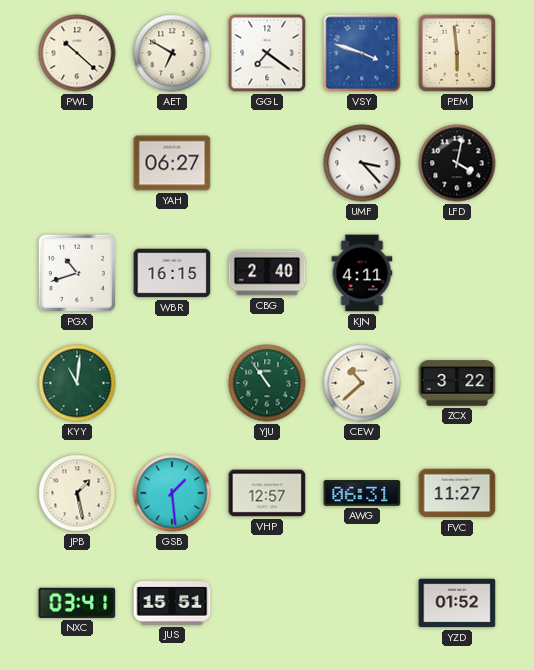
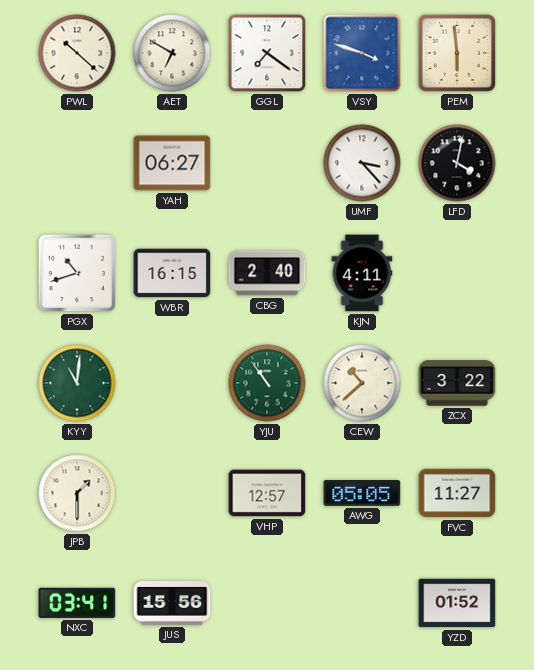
JPB: 1:28 -> 1:30 (77, 493)
GSB: 1:29 -> none (172, 493)
AWG: 06:31 -> 05:05 (362, 493)
JUS: 15:51 -> 15:56 (172, 603)
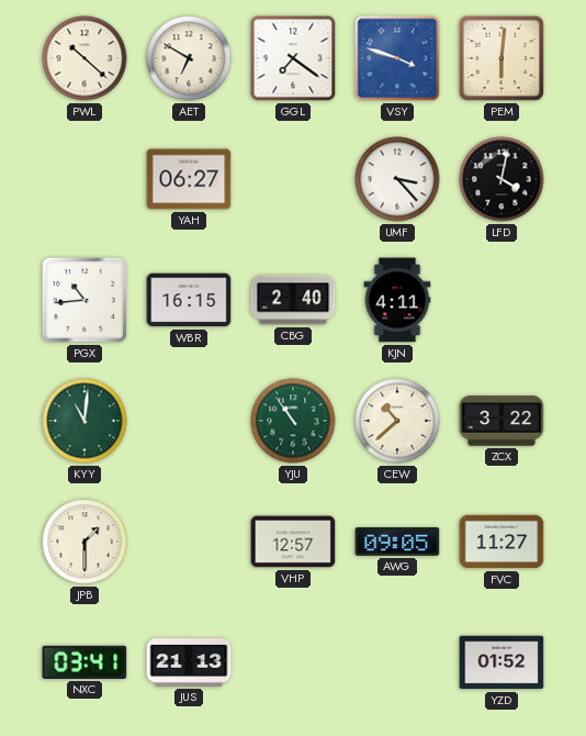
PEM: 5:59 -> 6:01 (502, 58)
PGX: 10:42 -> 10:44 (84, 300)
AWG: 05:05 -> 09:05 (397, 542)
JUS: 15:56 -> 21:13 (189, 662)
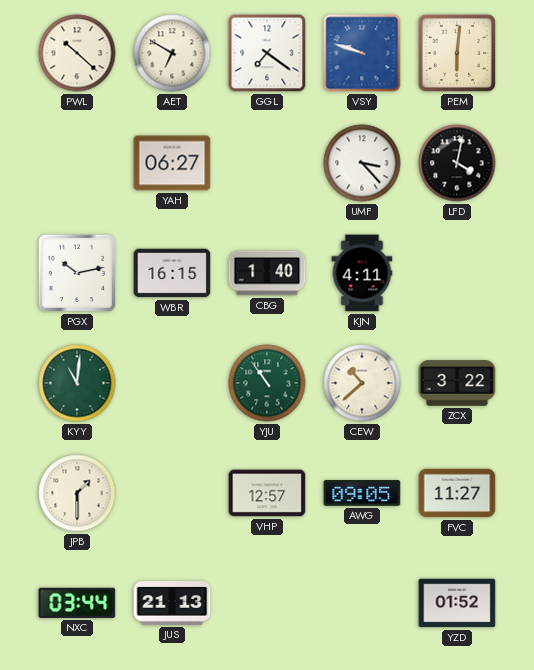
VSY: 3:48 -> 9:48 (362, 53)
PGX: 10:44 -> 10:13 (77, 273)
CBG: 2:40 -> 1:40 (267, 273)
NXC: 03:41 -> 03:44 (77, 603)
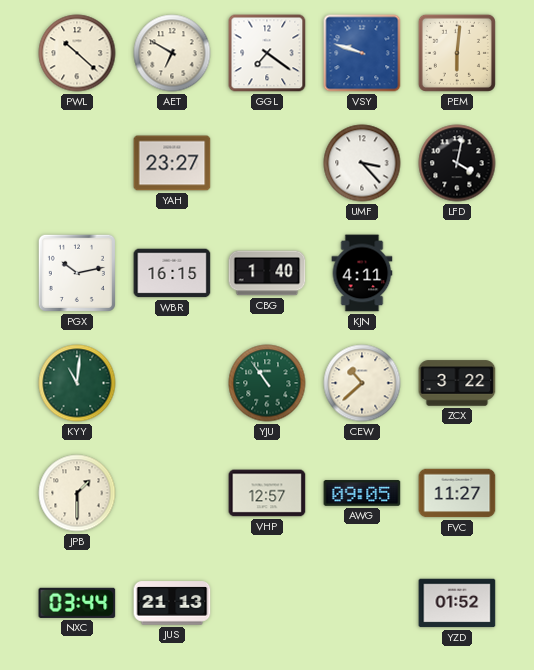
YAH: 06:27 -> 23:27 (172, 163)
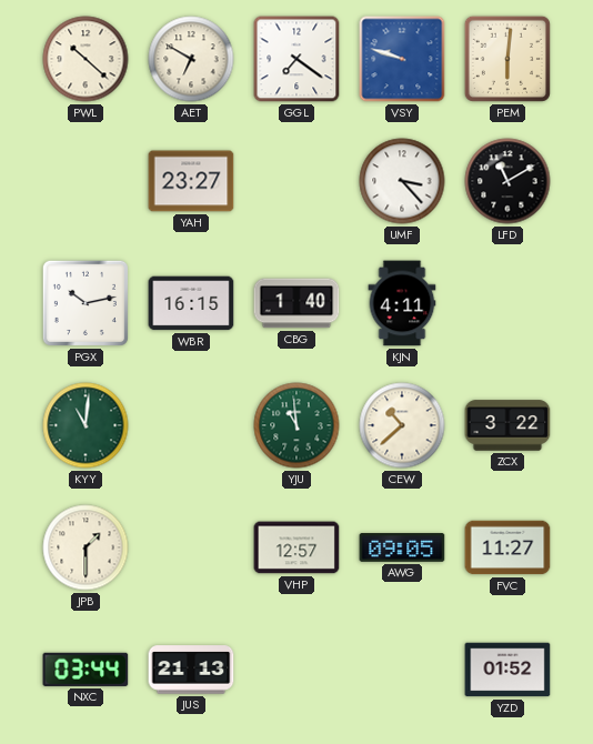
LFD: 4:02 -> 11:10 (507, 181)
YJU: 10:54 -> 10:59 (296, 425)
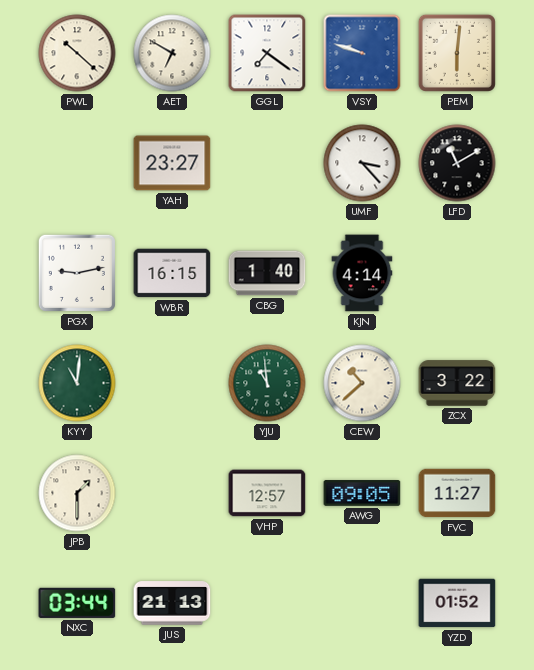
PGX: 10:13 -> 9:13 (77, 273)
KJN: 4:11 -> 4:14 (362, 273)
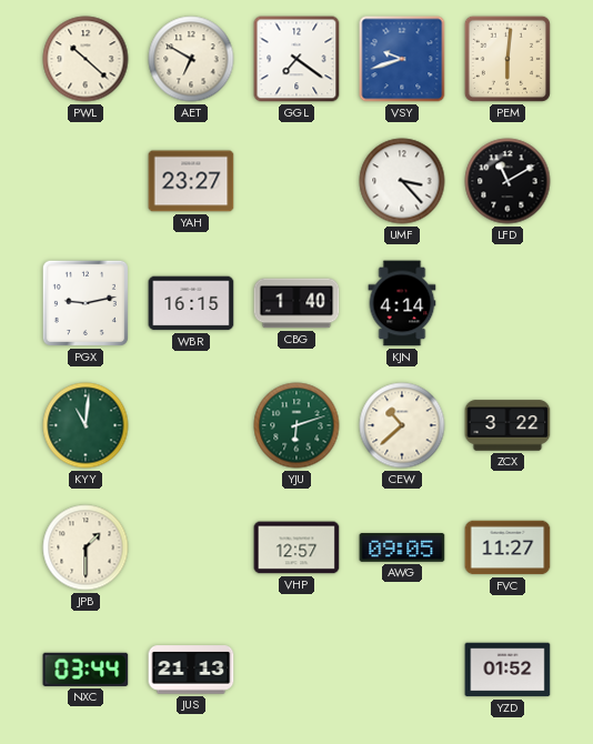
VSY: 9:48 -> 9:42 (402, 59)
YJU: 10:59 -> 6:12 (296, 425)
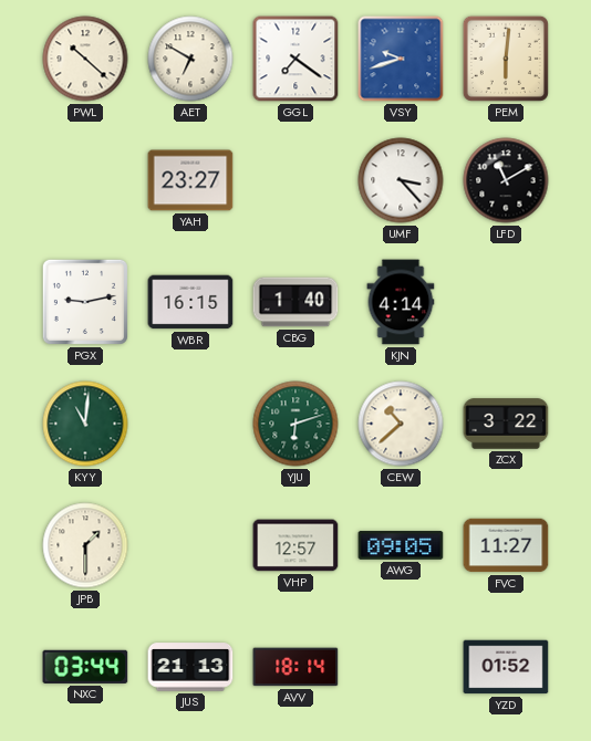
AVV: none -> 18:14 (295, 667)
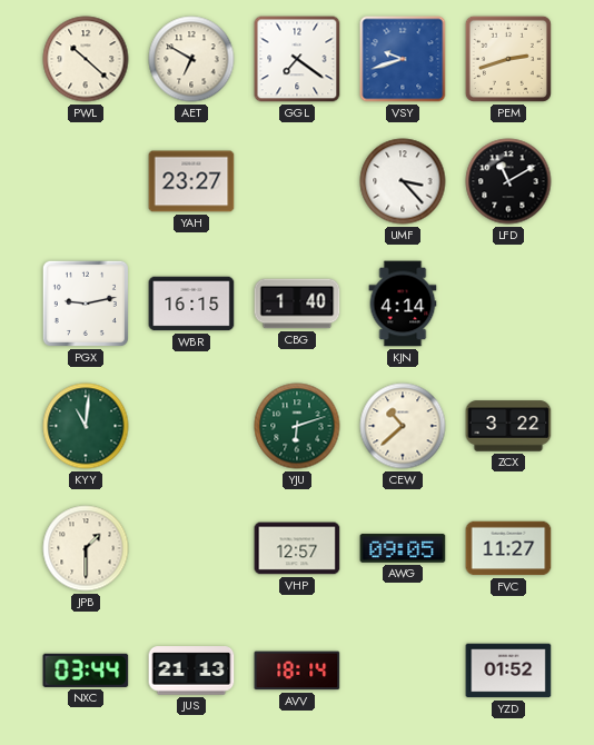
PEM: 6:01 -> 2:42 (508, 59)
